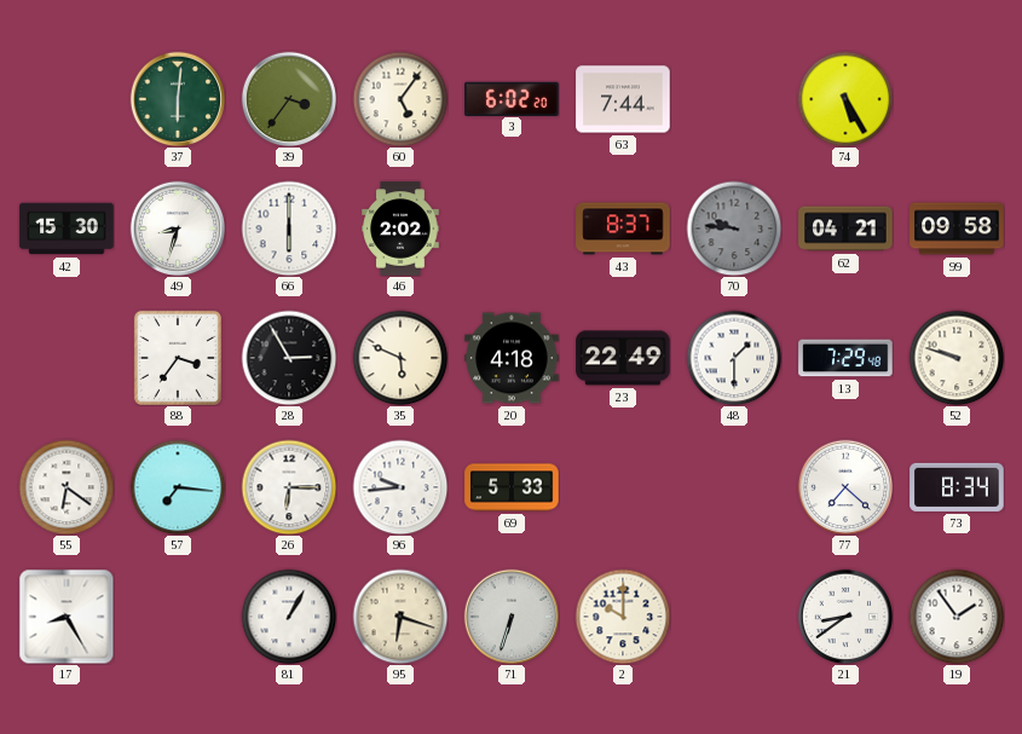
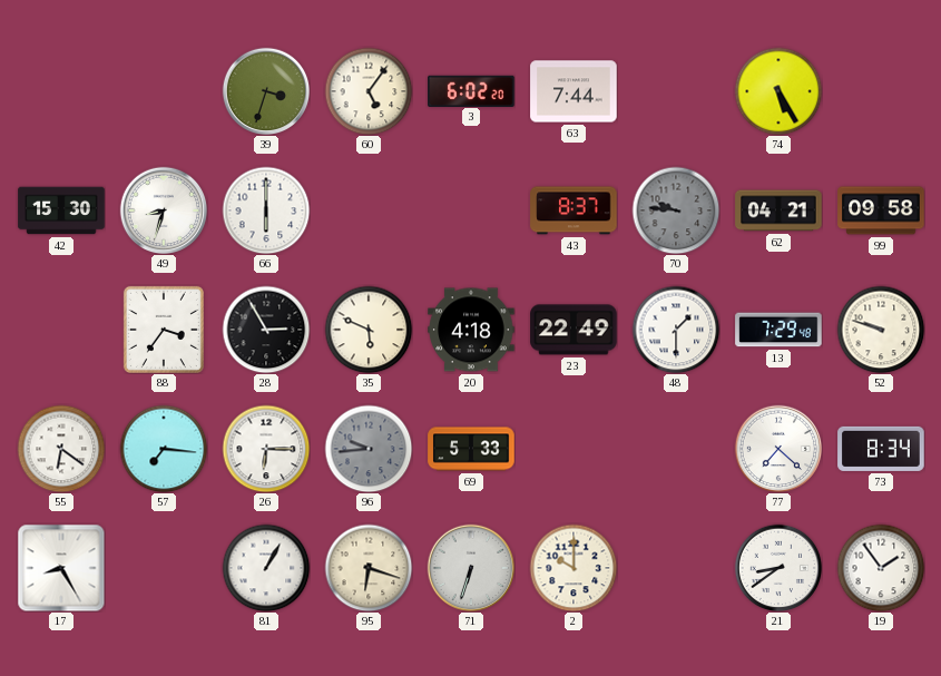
37: 6:01 -> none (178, 99)
39: 3:36 -> 3:33 (266, 91)
46: 2:02 -> none (400, 229)
96 dial: white -> grey (369, 449)
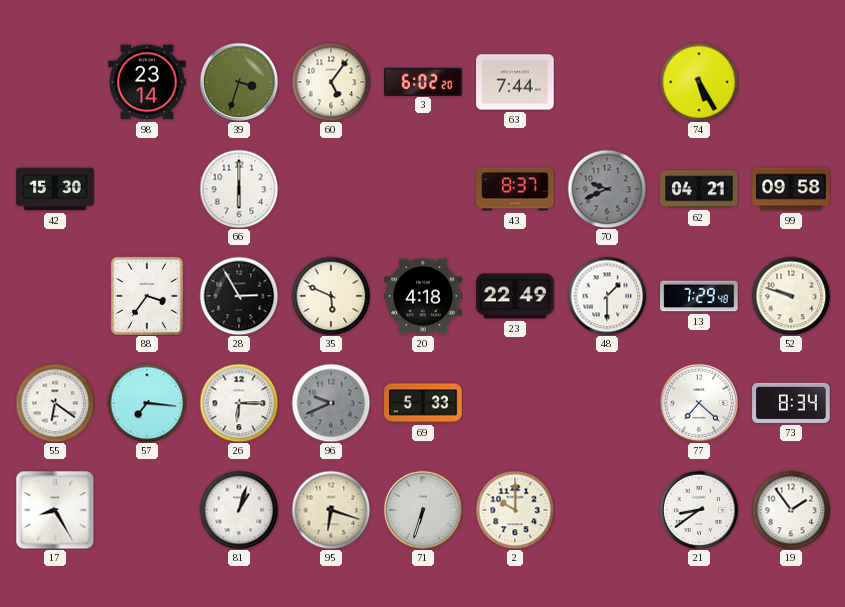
98: none -> 23:14 (147, 82)
49: 8:33 -> none (164, 210)
70: 9:46 -> 9:41 (607, 189)
96: 9:44 -> 9:41 (331, 403)
81: 1:05 -> 1:03 (239, 510)
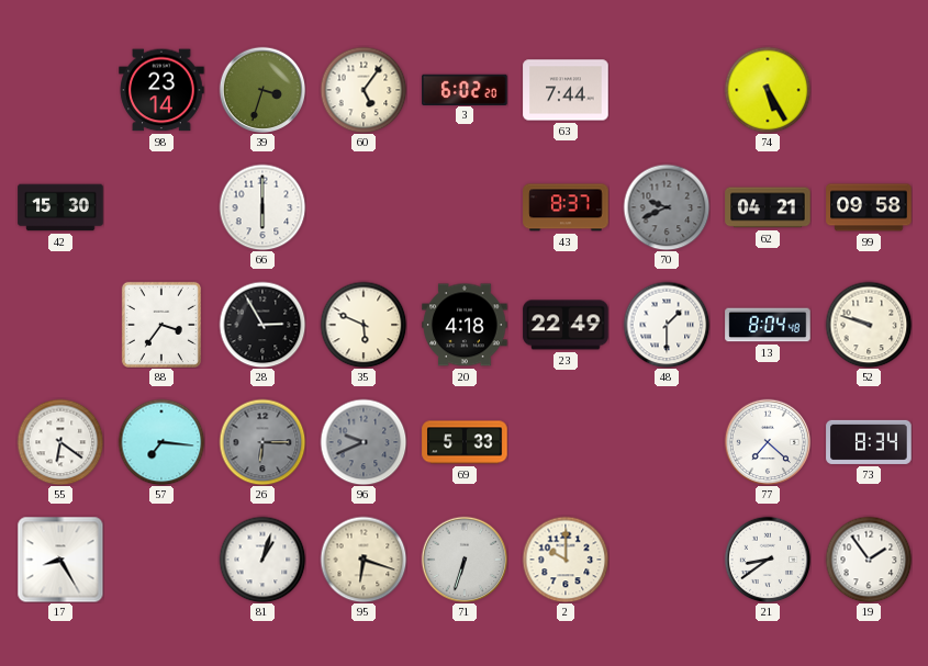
13: 7:29 -> 8:04 (768, 325)
26 dial: white -> grey (262, 442)
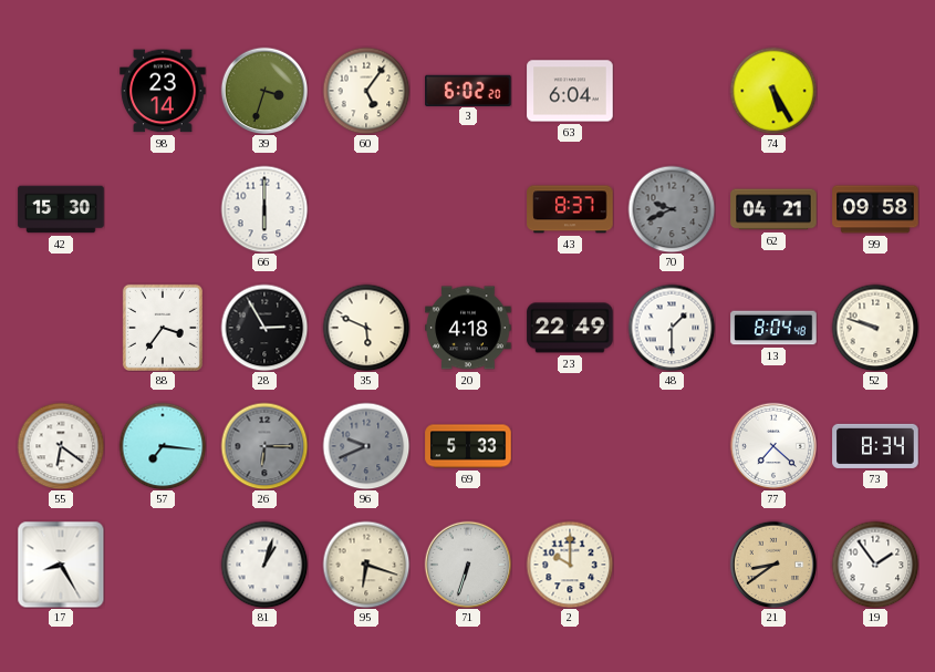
63: 7:44 -> 6:04 (570, 91)
21 dial: white -> champagne (773, 565)
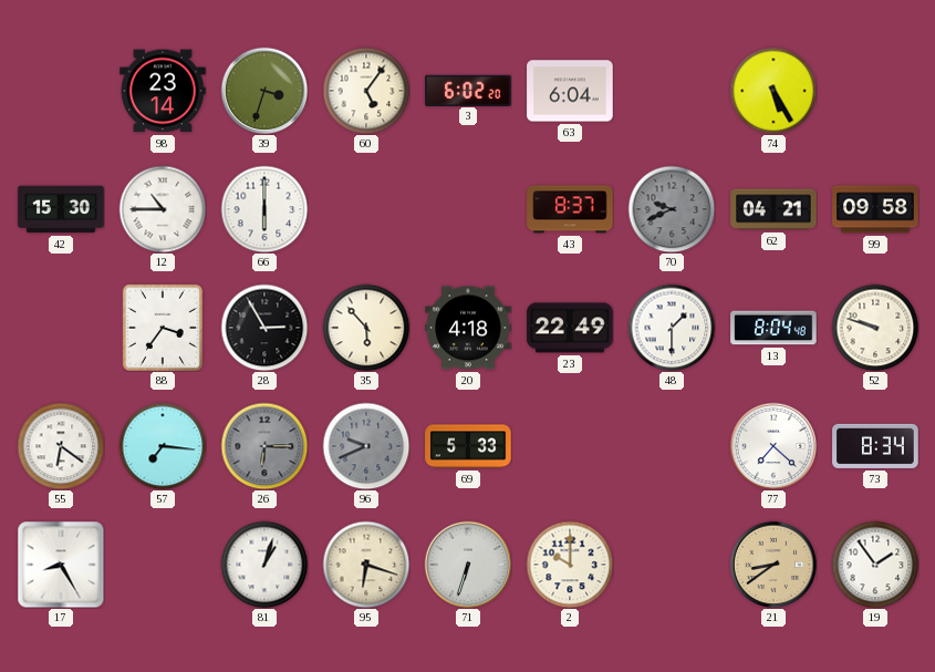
12: none -> 10:45 (163, 209)
35: 5:49 -> 5:53 (366, 328)
